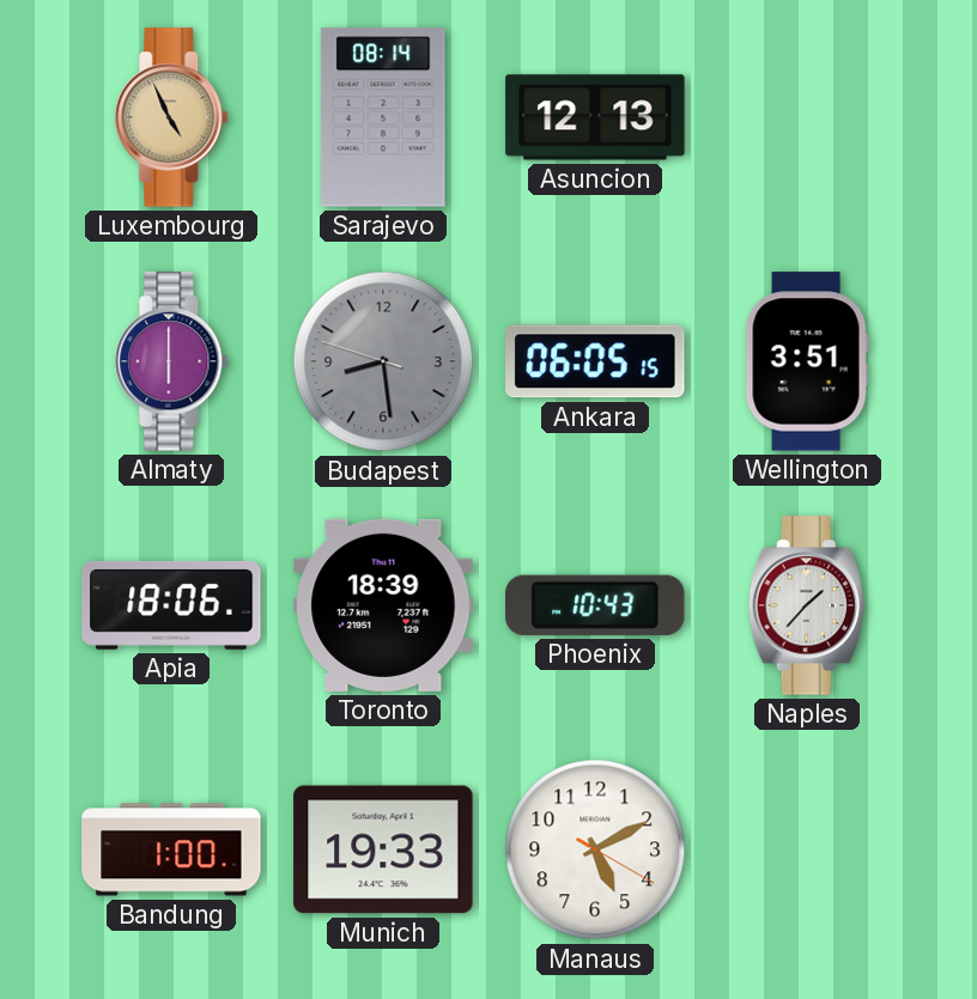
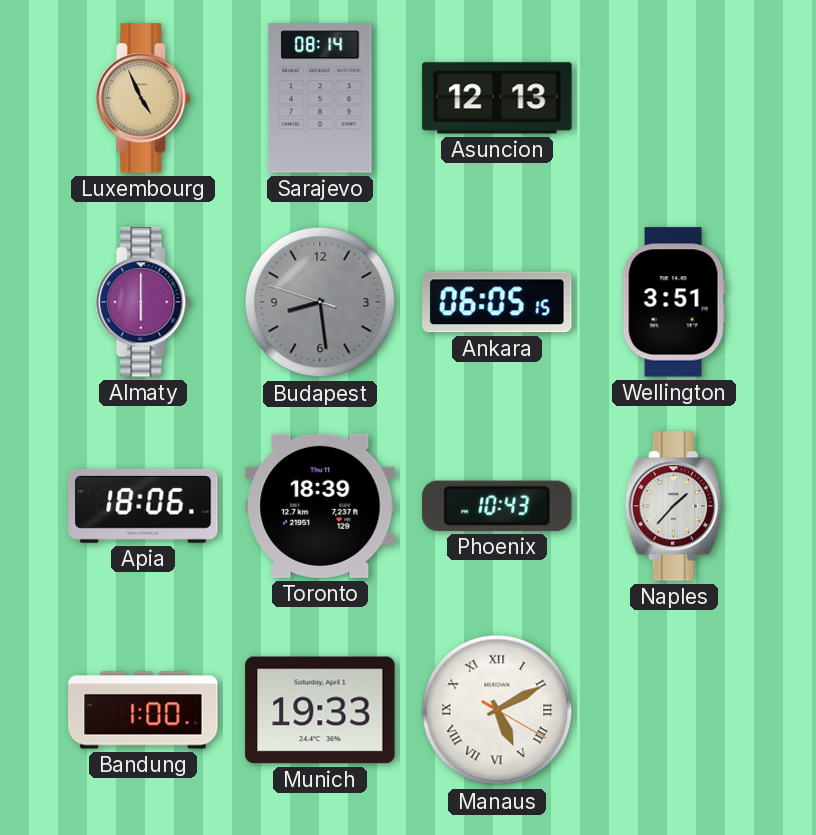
Manaus numerals: Arabic -> Roman (497, 710)
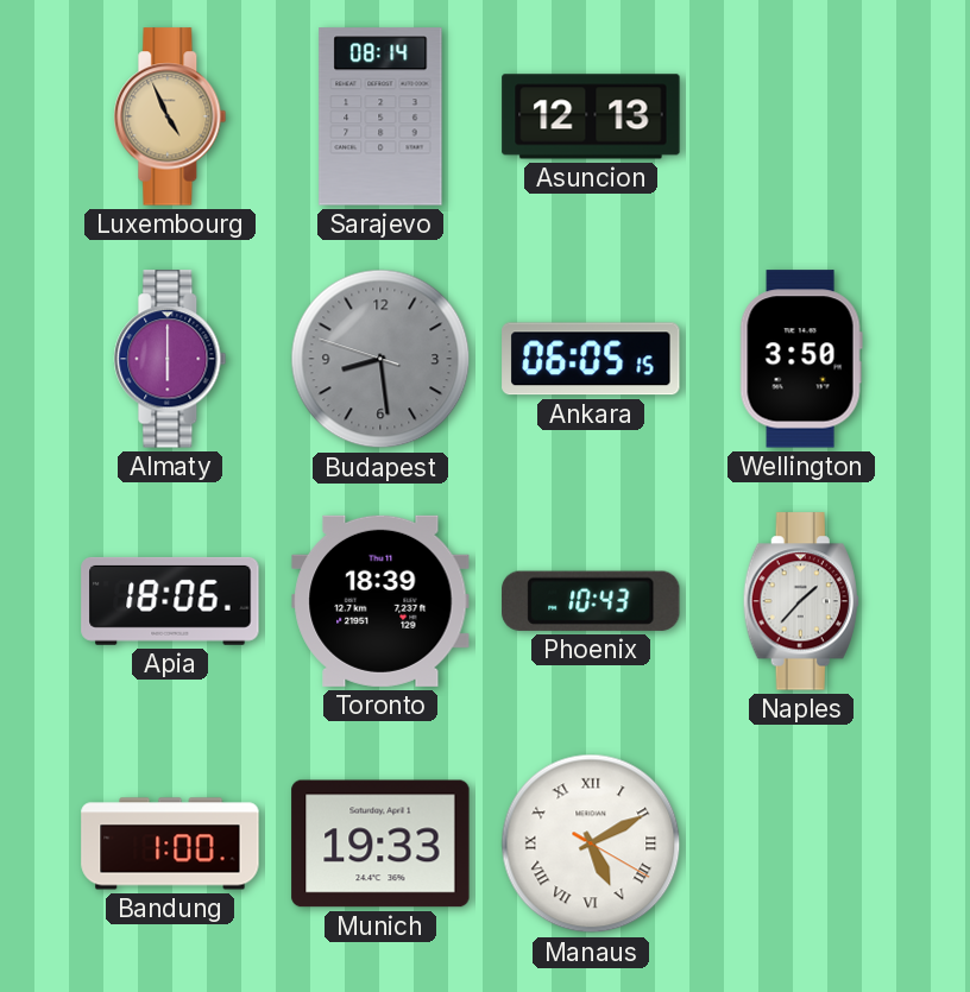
Wellington: 3:51 -> 3:50 (801, 359)
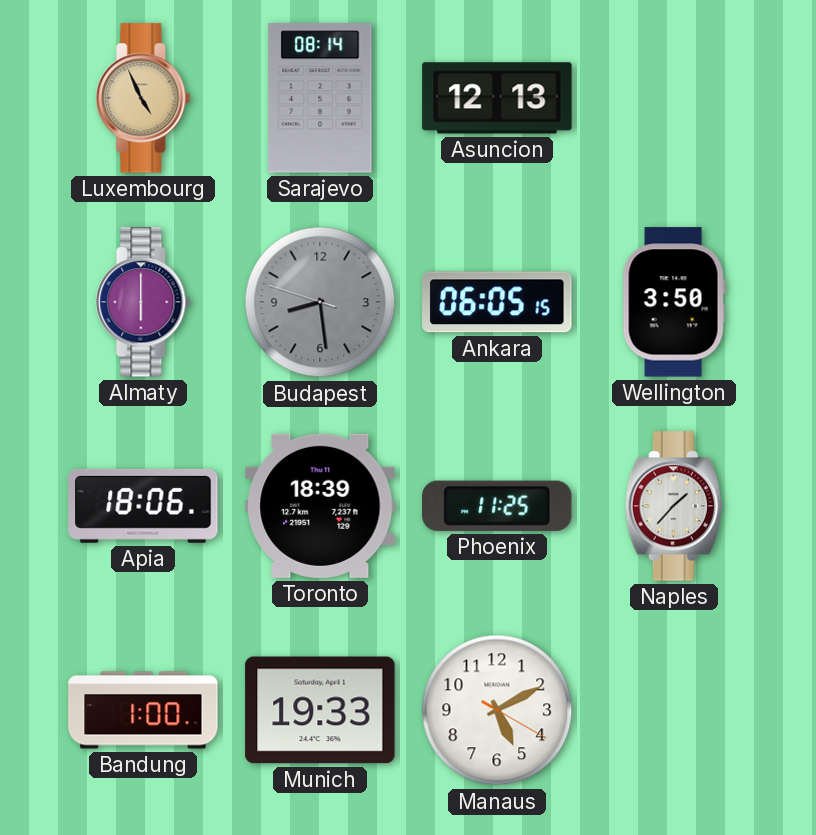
Phoenix: 10:43 -> 11:25 (497, 506)
Manaus numerals: Roman -> Arabic (497, 710)
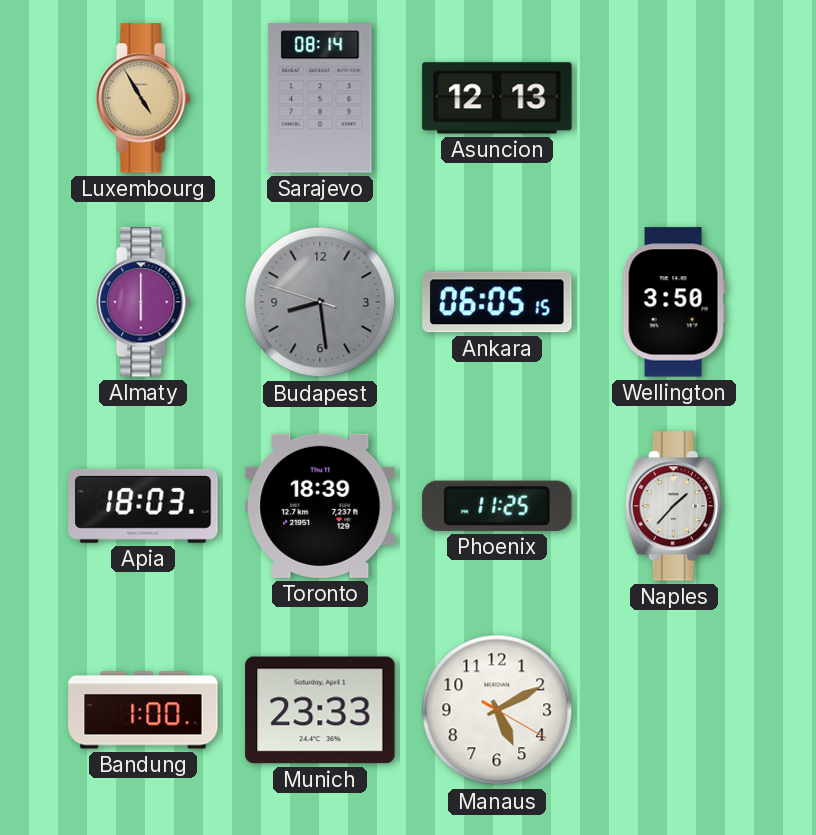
Luxembourg: 4:56 -> 4:55 (143, 98)
Apia: 18:06 -> 18:03 (143, 506)
Munich: 19:33 -> 23:33 (320, 710)
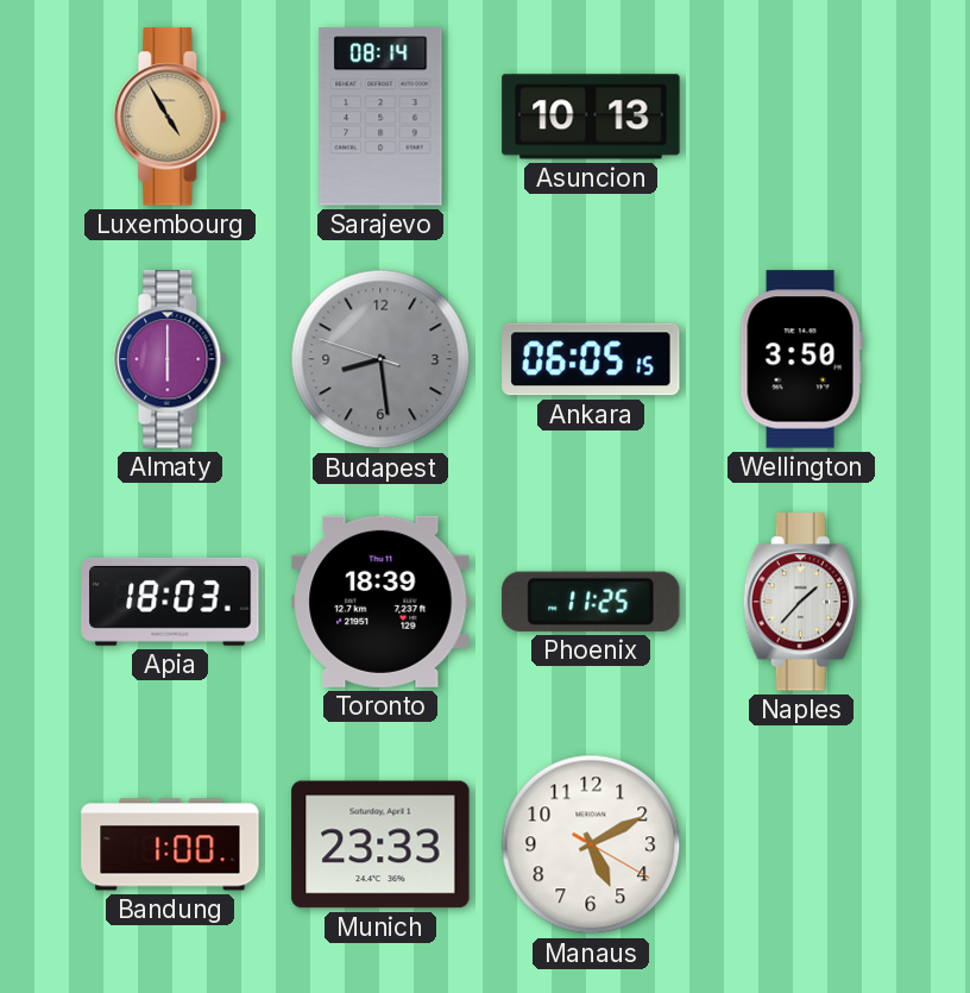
Asuncion: 12:13 -> 10:13 (591, 117)
